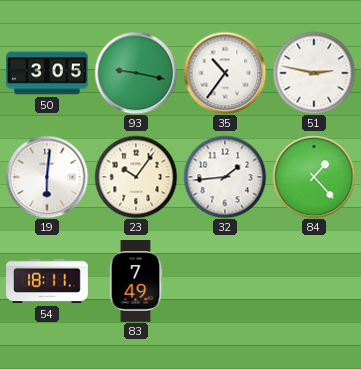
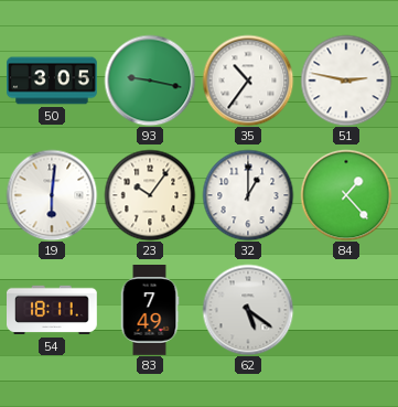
32: 1:44 -> 1:00 (248, 195)
62: none -> 5:21 (248, 310)
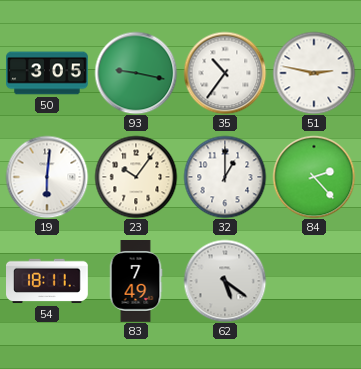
84: 1:23 -> 2:23 (314, 177)
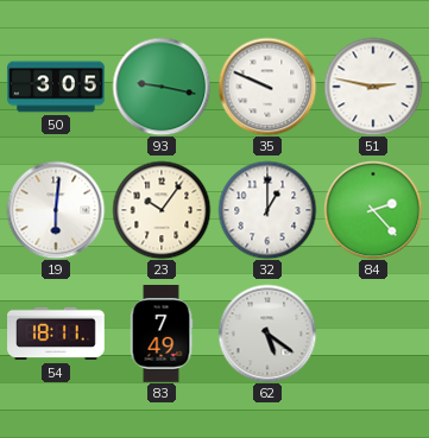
35: 10:36 -> 9:49 (267, 87)
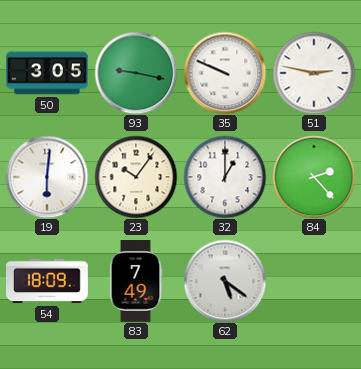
54: 18:11 -> 18:09 (48, 281)
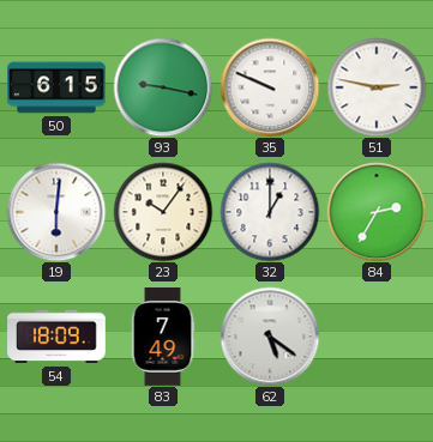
50: 3:05 -> 6:15 (56, 87)
84: 2:23 -> 2:35 (377, 212)
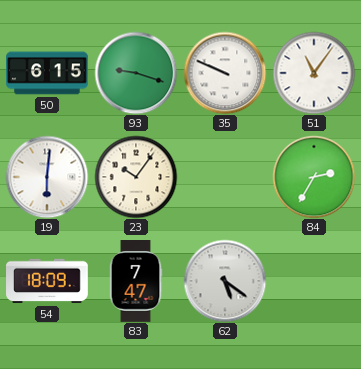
93: 9:17 -> 9:18 (136, 73)
51: 2:47 -> 11:06 (314, 73)
32: 1:00 -> none (270, 212)
83: 7:49 -> 7:47 (136, 282)
